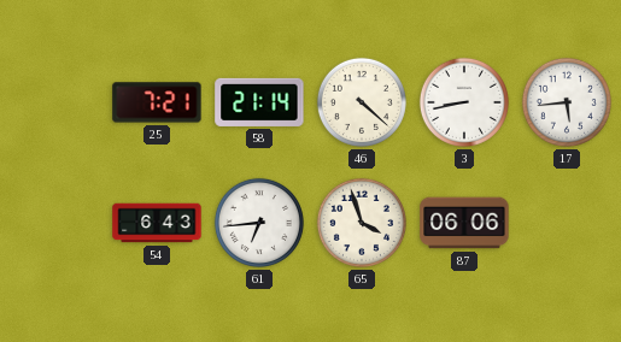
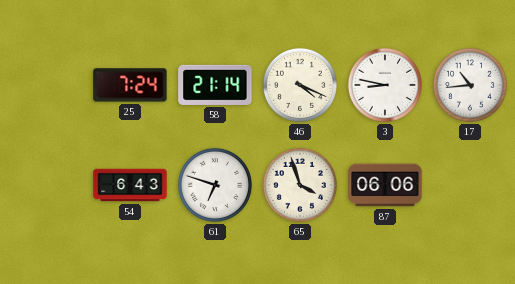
25: 7:21 -> 7:24 (130, 85)
46: 4:22 -> 4:19 (300, 85)
3: 8:43 -> 8:47 (385, 85)
17: 5:44 -> 10:44 (470, 85)
61: 6:44 -> 6:48 (215, 185)
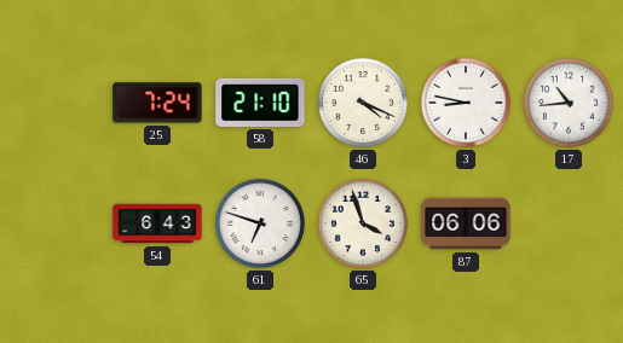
58: 21:14 -> 21:10 (260, 103)
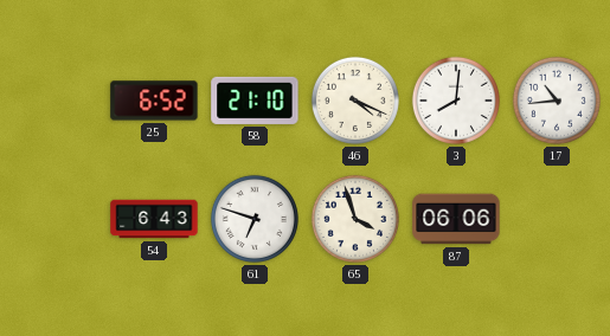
25: 7:24 -> 6:52 (154, 101)
3: 8:47 -> 8:01 (456, 101)
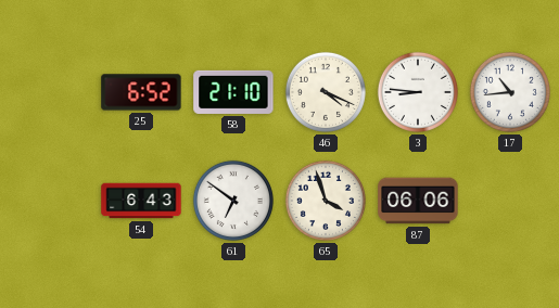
3: 8:01 -> 8:46 (418, 92)
61: 6:48 -> 6:51 (233, 201)
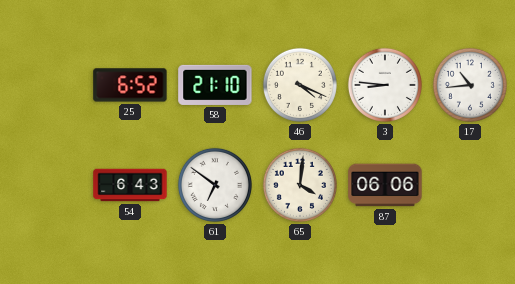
65: 3:57 -> 4:01 (300, 185)
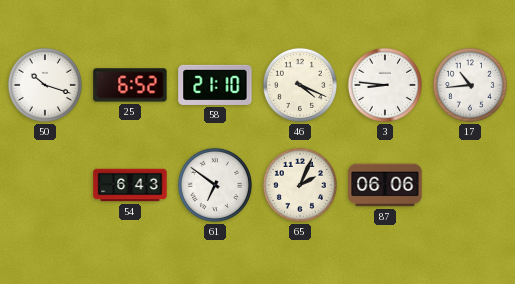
50: none -> 10:18 (45, 85)
65: 4:01 -> 2:04 (300, 185)
